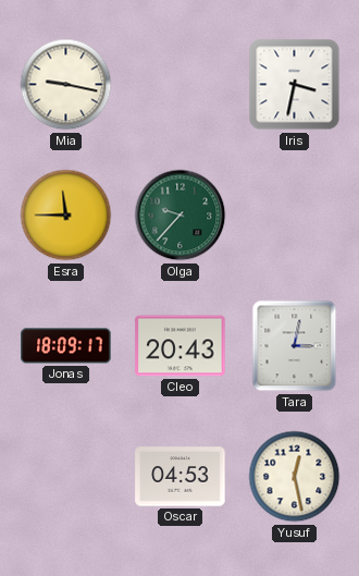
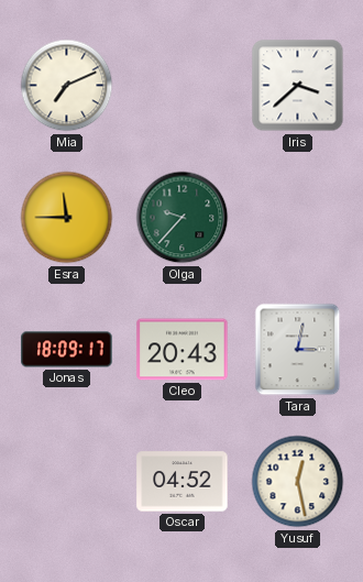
Mia: 9:17 -> 7:11 (67, 86)
Iris: 3:32 -> 3:38 (298, 86)
Oscar: 04:53 -> 04:52 (183, 482)
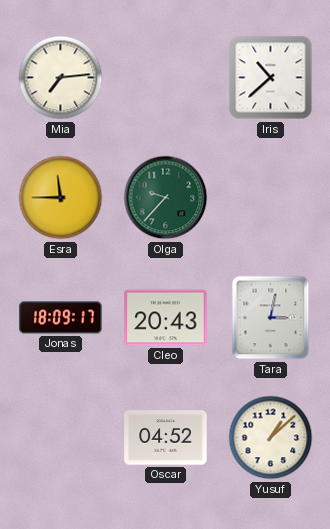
Mia: 7:11 -> 7:14 (61, 78)
Iris: 3:38 -> 10:38 (271, 78)
Yusuf: 12:28 -> 1:08 (271, 438)
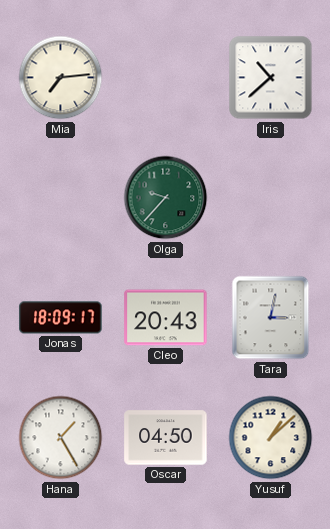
Esra: 11:45 -> none (61, 198)
Hana: none -> 1:25 (61, 438)
Oscar: 04:52 -> 04:50 (166, 438)
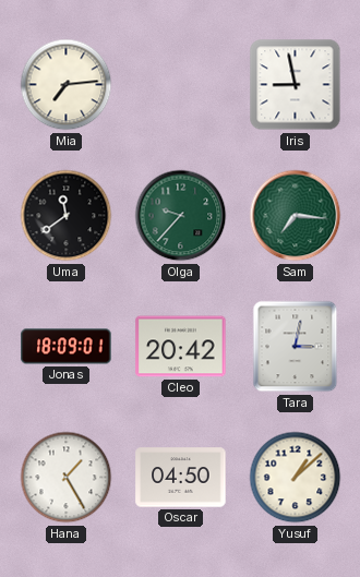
Iris: 10:38 -> 8:58 (296, 85)
Uma: none -> 11:39 (67, 216)
Sam: none -> 7:16 (296, 216)
Jonas: 18:09:17 -> 18:09:01 (67, 347)
Cleo: 20:43 -> 20:42 (181, 347)
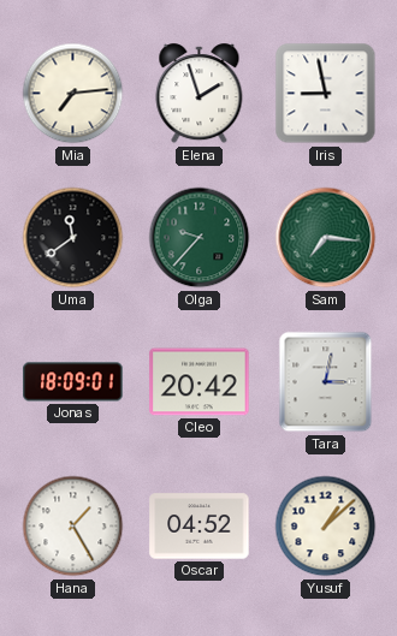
Elena: none -> 1:57 (200, 94)
Oscar: 04:50 -> 04:52 (200, 527)
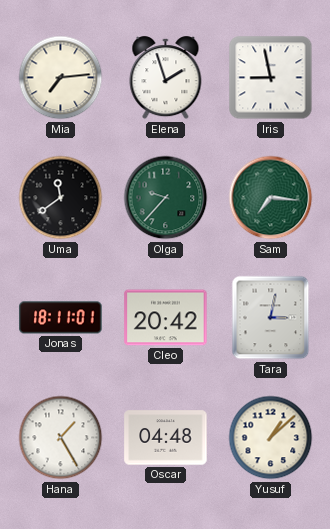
Jonas: 18:09 -> 18:11 (61, 318)
Oscar: 04:52 -> 04:48 (166, 438)
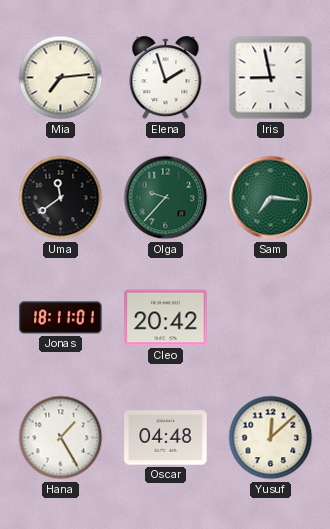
Tara: 3:02 -> none (271, 318)
Yusuf: 1:08 -> 12:08 (271, 438)
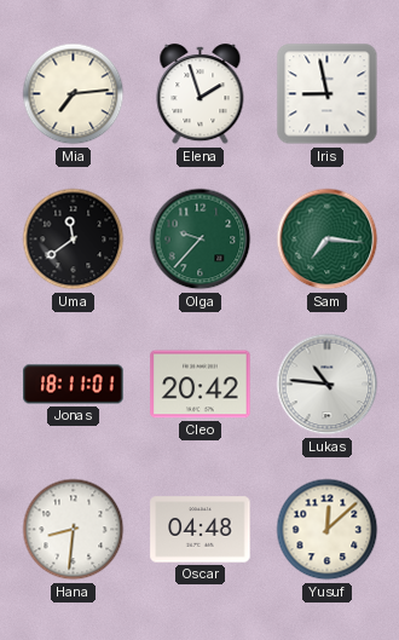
Lukas: none -> 10:46 (328, 385)
Hana: 1:25 -> 8:31 (74, 530)
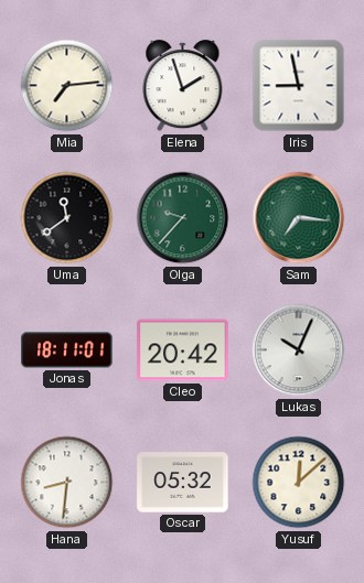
Lukas: 10:46 -> 10:04 (299, 350)
Oscar: 04:48 -> 05:32 (183, 483)
